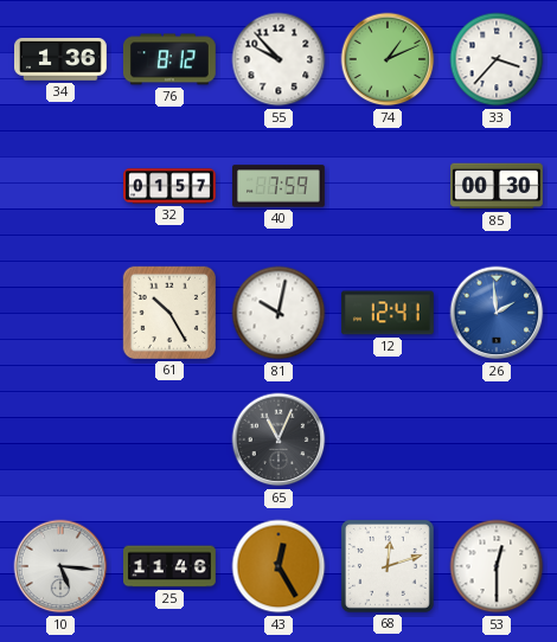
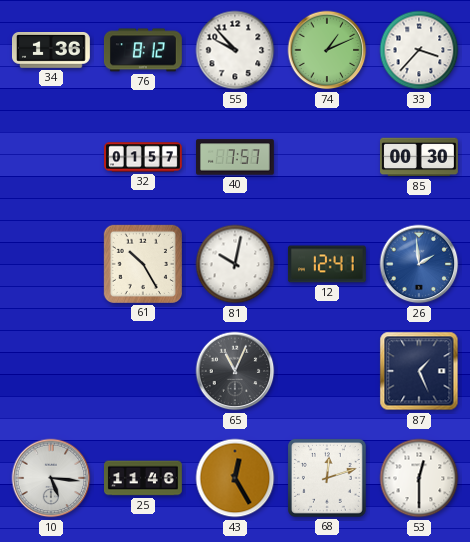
40: 7:59 -> 7:57 (236, 157)
87: none -> 1:26 (419, 371)
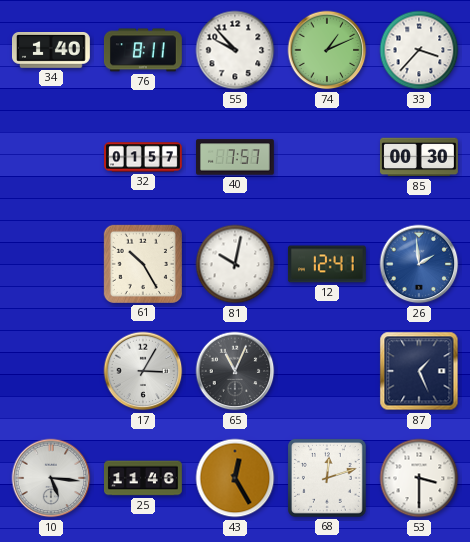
34: 1:36 -> 1:40 (52, 51)
76: 8:12 -> 8:11 (143, 50)
17: none -> 3:05 (143, 371)
53: 12:30 -> 3:30 (419, 478)
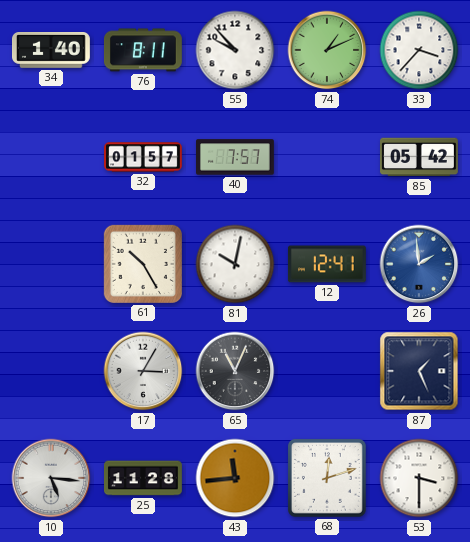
85: 00:30 -> 05:42 (420, 157)
25: 11:46 -> 11:28 (144, 478)
43: 12:25 -> 11:44 (235, 478)
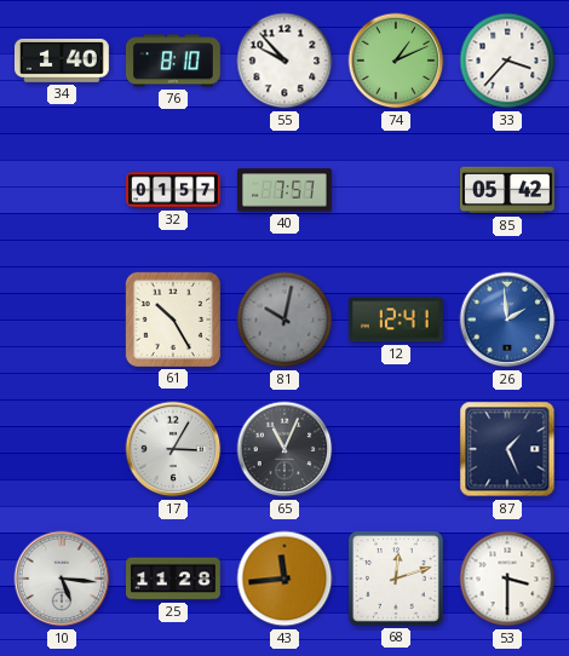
76: 8:11 -> 8:10 (173, 61)
81 dial: white -> grey (284, 320)
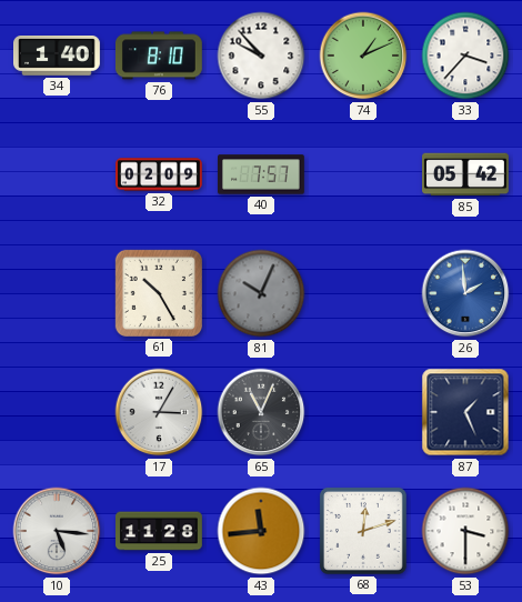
32: 01:57 -> 02:09 (160, 174)
81: 10:02 -> 10:04 (261, 293)
12: 12:41 -> none (396, 320)
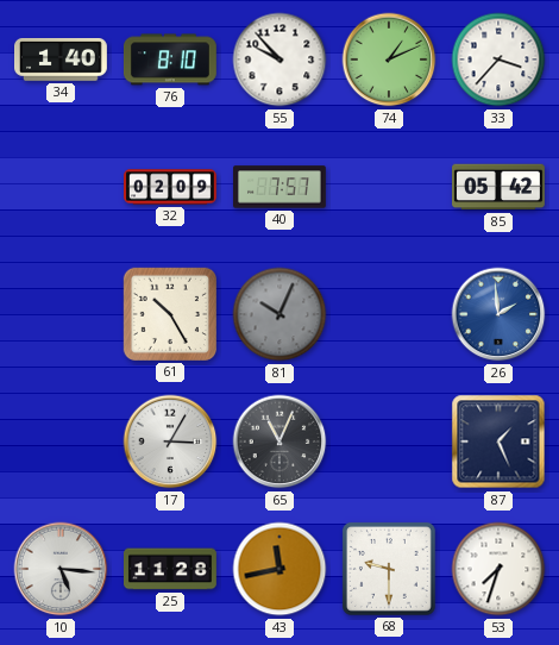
43: 11:44 -> 11:43 (279, 569)
68: 12:12 -> 9:30 (389, 569)
53: 3:30 -> 7:33 (498, 569)
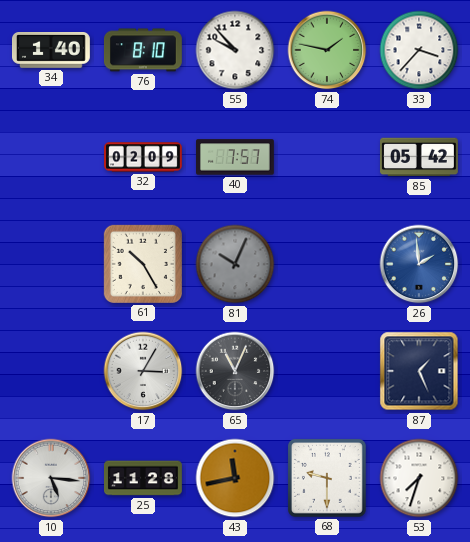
74: 1:11 -> 1:47 (327, 50)
